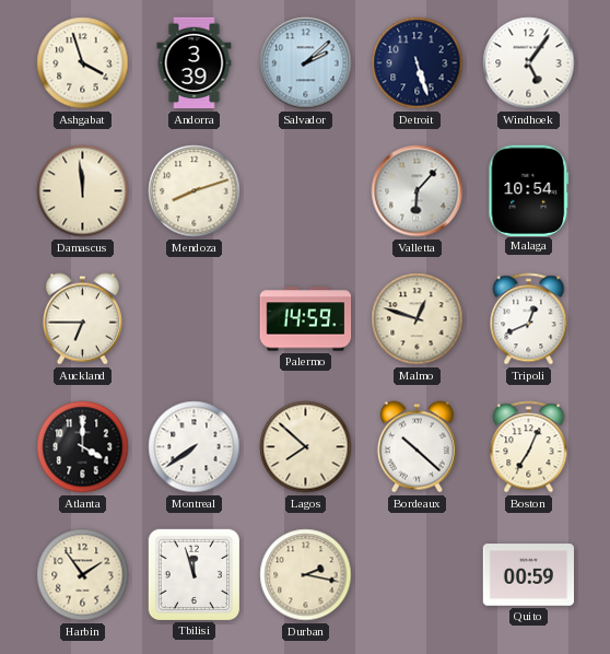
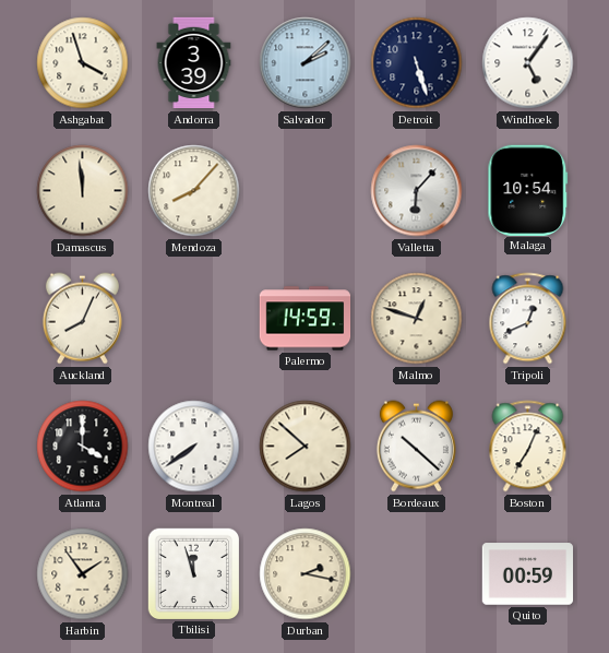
Mendoza: 8:12 -> 8:07 (194, 191)
Auckland: 6:45 -> 8:04 (82, 319)
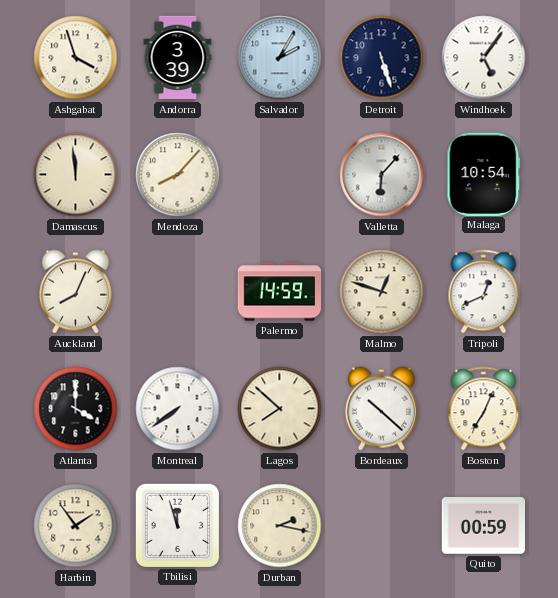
Salvador: 2:08 -> 2:05 (280, 58)
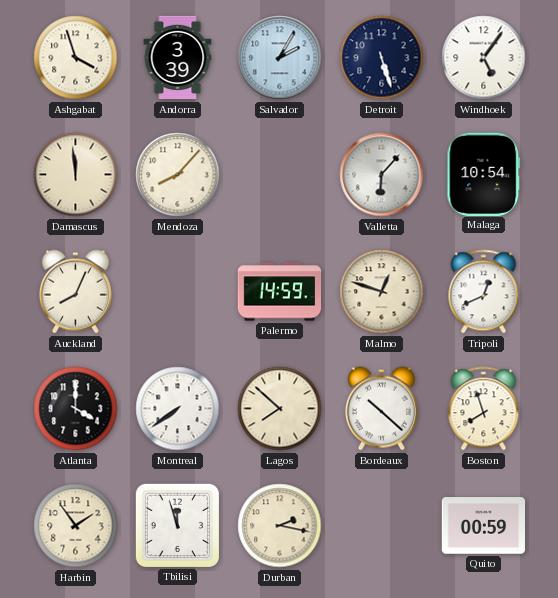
Boston: 7:04 -> 7:57 (484, 409)
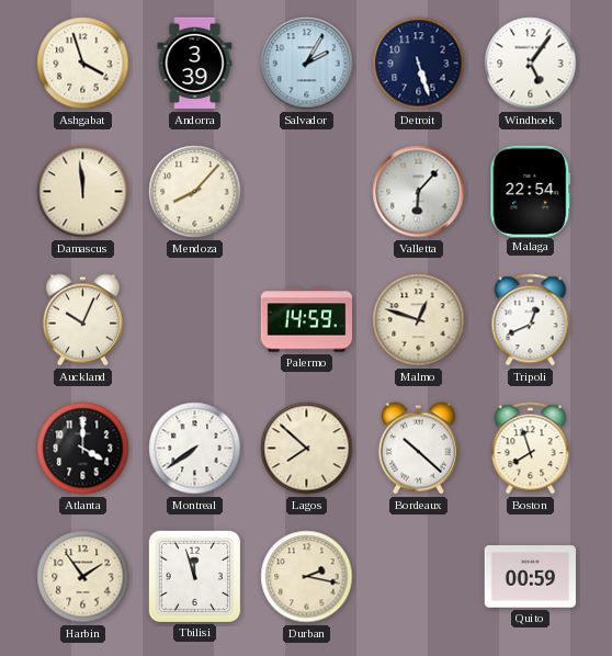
Malaga: 10:54 -> 22:54 (531, 191)
Auckland: 8:04 -> 10:04 (82, 320)
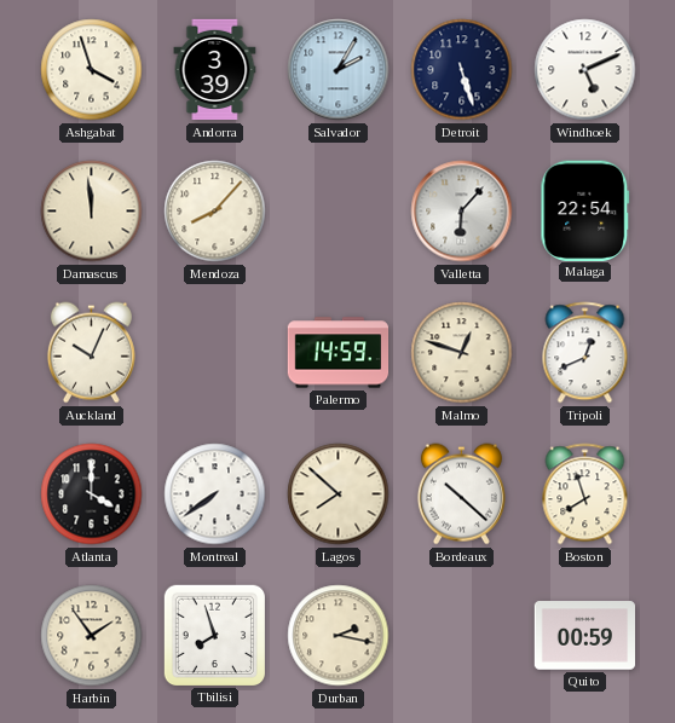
Windhoek: 5:06 -> 5:11 (585, 70)
Tbilisi: 11:57 -> 7:57 (214, 635)
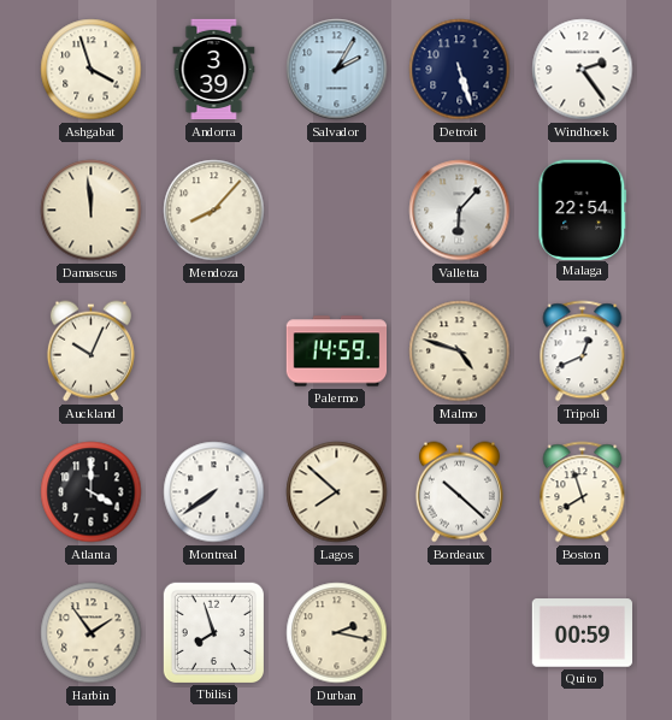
Windhoek: 5:11 -> 2:24 (583, 70)
Malmo: 12:48 -> 4:48 (460, 352)
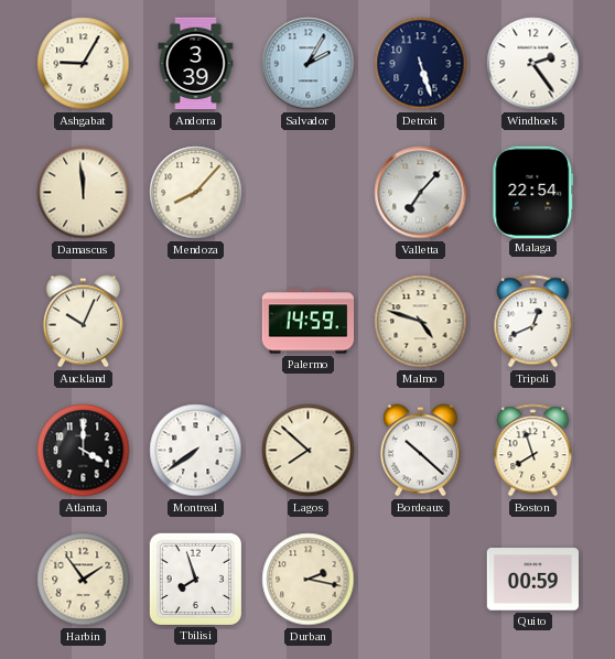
Ashgabat: 3:57 -> 9:05 (84, 64)
Valletta: 6:07 -> 7:07 (421, 193)
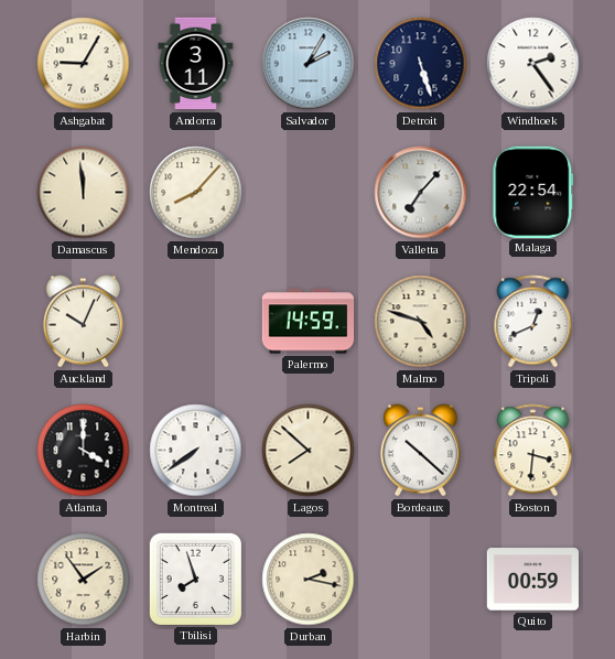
Andorra: 3:39 -> 3:11 (196, 64)
Boston: 7:57 -> 3:31 (533, 451)
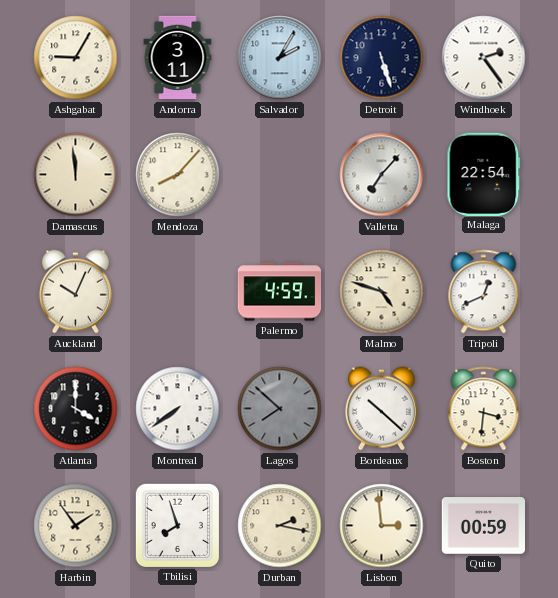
Palermo: 14:59 -> 4:59 (280, 292)
Lagos dial: cream -> grey (280, 409)
Lisbon: none -> 2:59 (382, 526)
